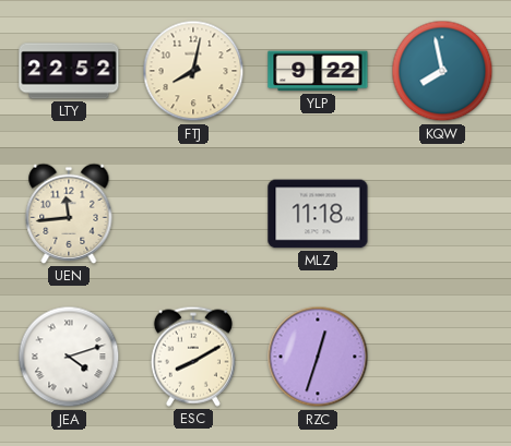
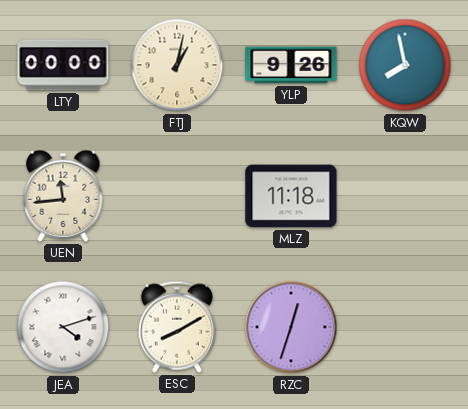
LTY: 22:52 -> 00:00 (63, 65)
FTJ: 8:02 -> 1:02 (177, 65)
YLP: 9:22 -> 9:26 (291, 65)
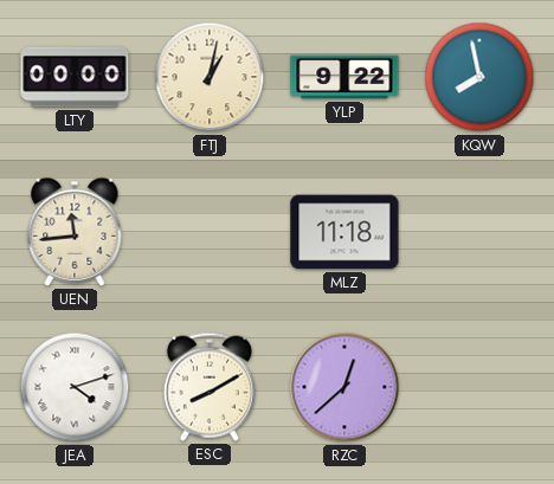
YLP: 9:26 -> 9:22 (344, 77)
RZC: 12:33 -> 12:38 (344, 387)
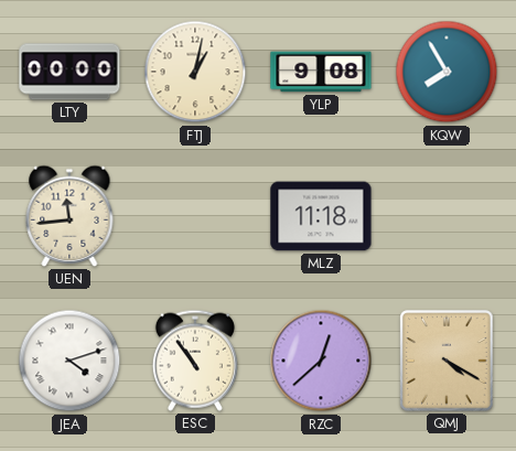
YLP: 9:22 -> 9:08 (321, 72)
KQW: 7:58 -> 7:55 (447, 72)
ESC: 8:10 -> 10:54 (195, 361)
QMJ: none -> 4:20 (447, 361)
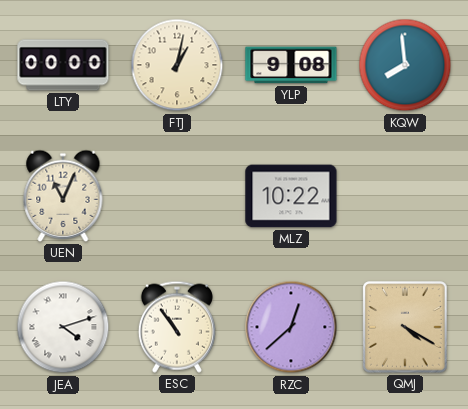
KQW: 7:55 -> 7:59 (405, 65)
UEN: 11:44 -> 11:04 (63, 196)
MLZ: 11:18 -> 10:22 (291, 196)
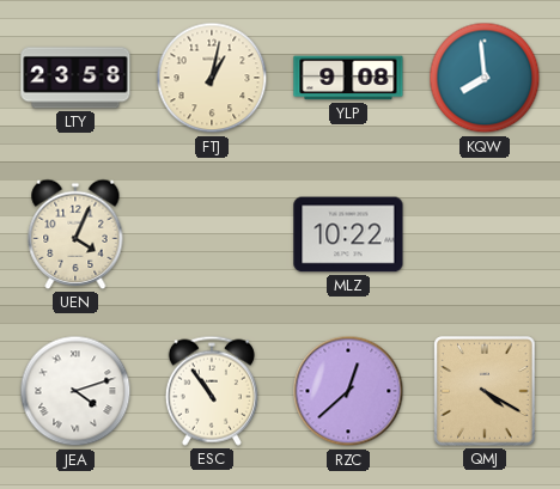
LTY: 00:00 -> 23:58 (75, 78)
UEN: 11:04 -> 4:04 (75, 234)
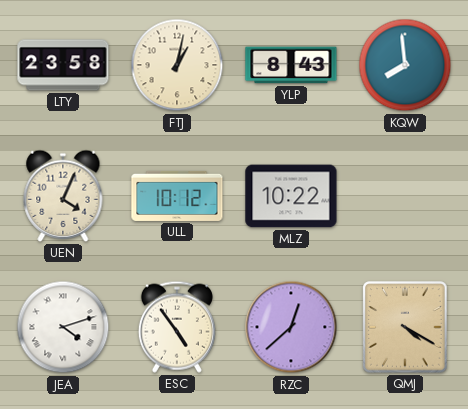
YLP: 9:08 -> 8:43 (291, 65)
ULL: none -> 10:12 (177, 196)
ESC: 10:54 -> 4:54 (177, 327)
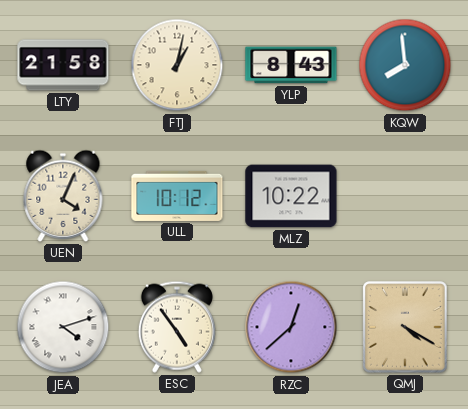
LTY: 23:58 -> 21:58 (63, 65)
